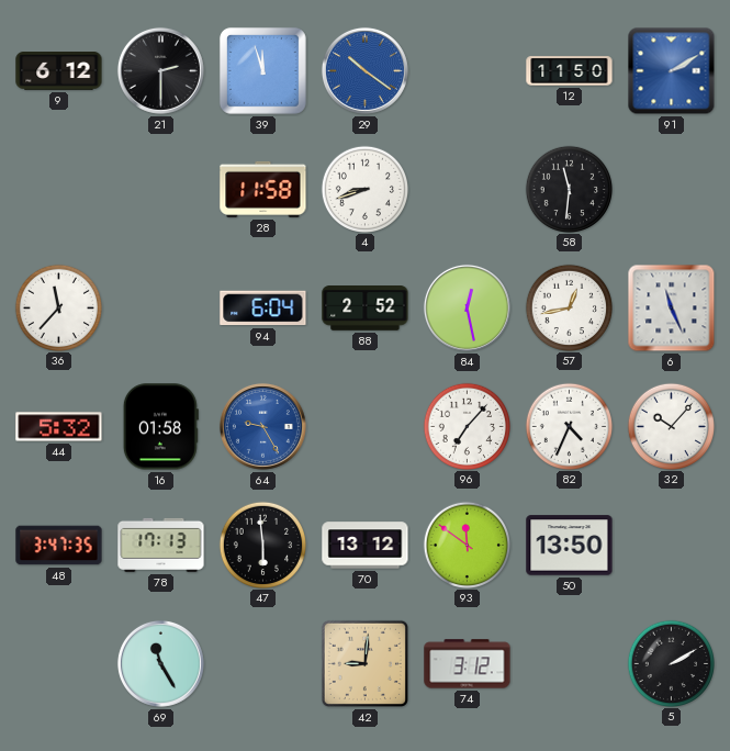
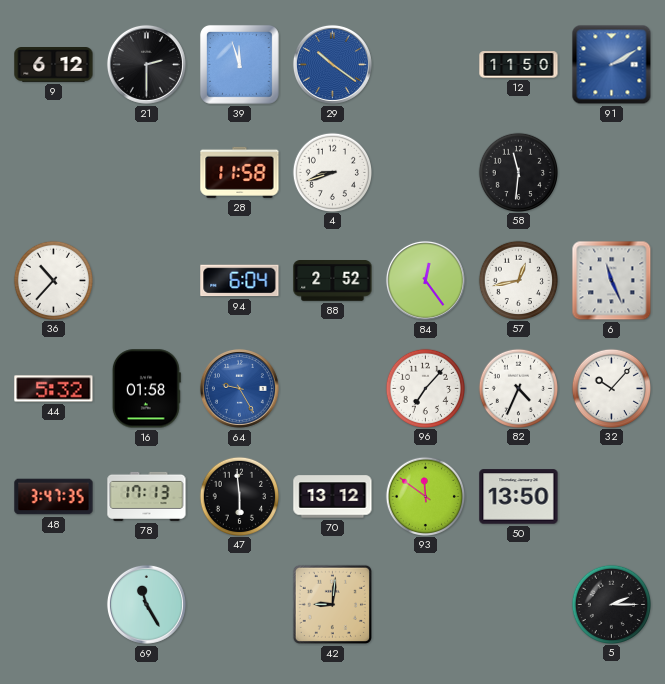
36: 11:37 -> 10:37 (53, 280)
84: 12:28 -> 12:24 (425, 280)
74: 3:12 -> none (468, 664)
5: 2:10 -> 2:15 (611, 604)
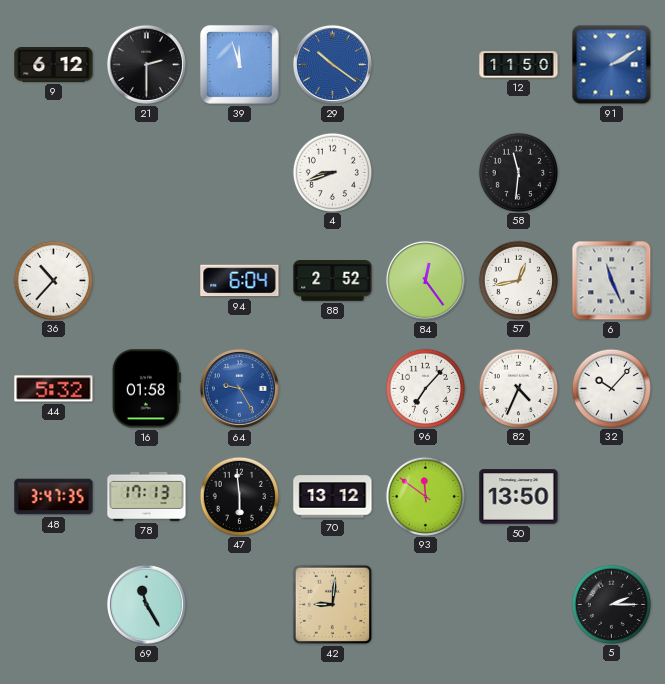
28: 11:58 -> none (240, 172)
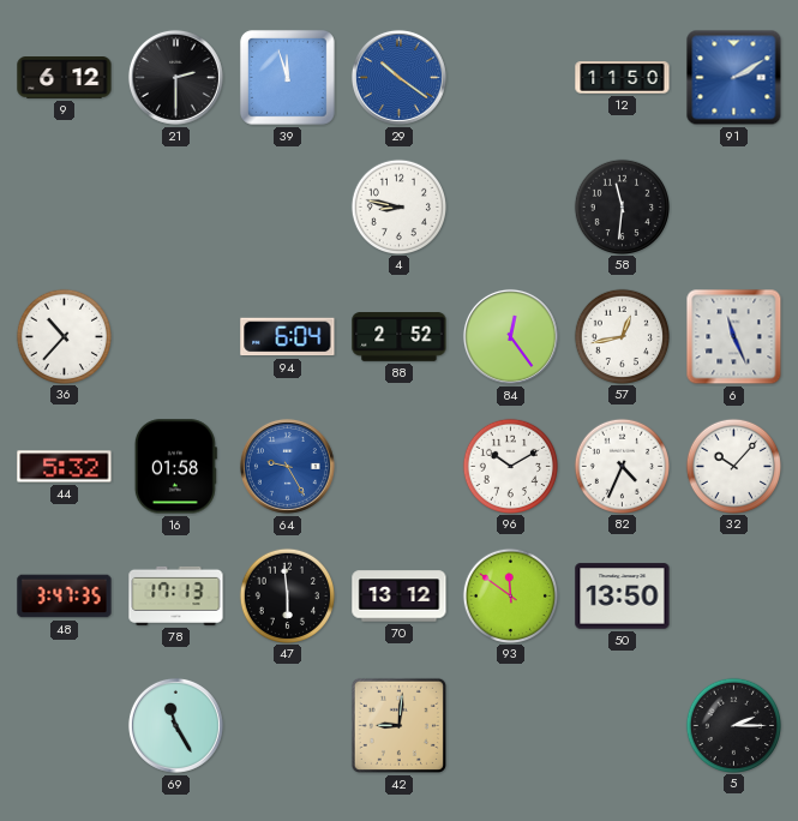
4: 8:42 -> 8:47 (398, 206)
96: 7:07 -> 10:10 (510, 466)
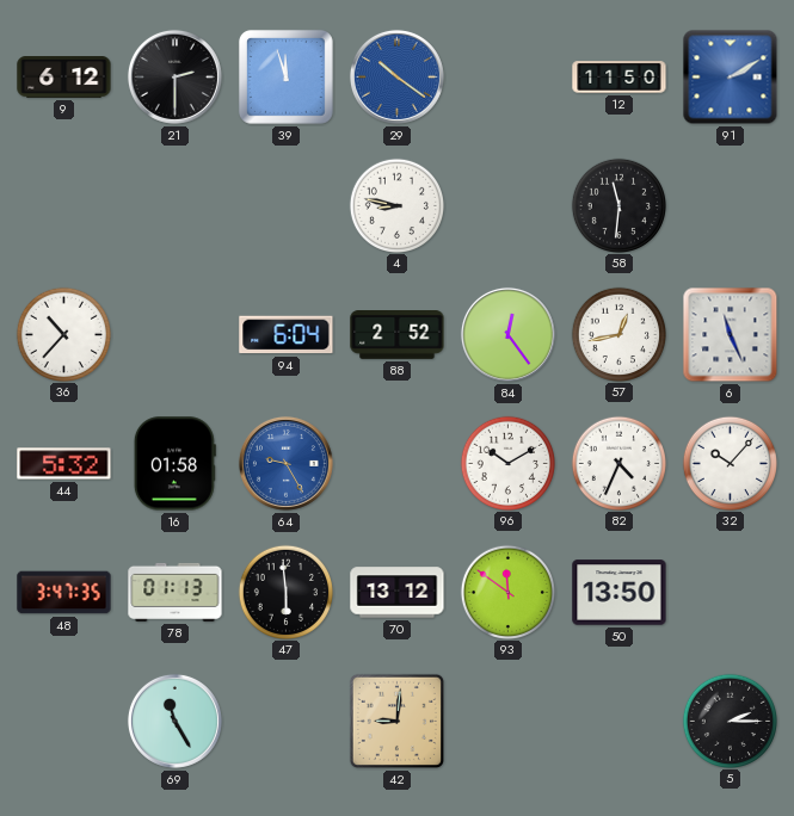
78: 17:13 -> 01:13 (176, 592)
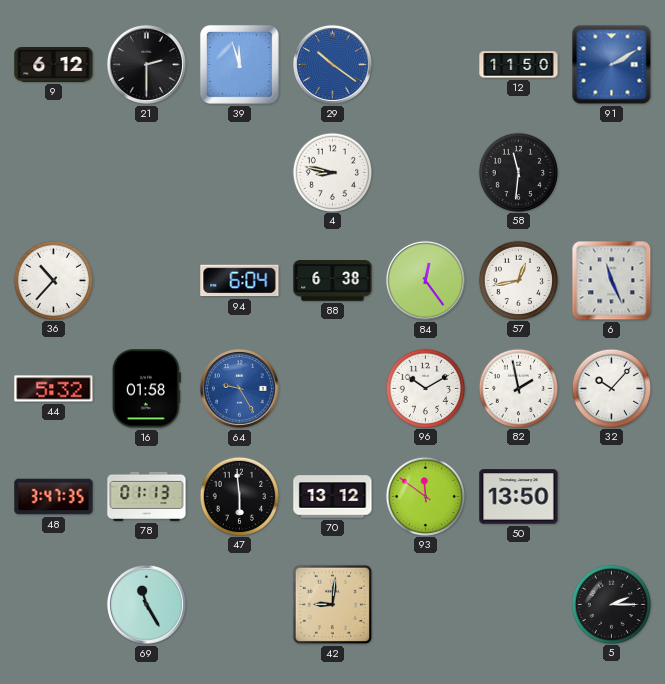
88: 2:52 -> 6:38 (333, 281)
82: 4:34 -> 1:58 (518, 388)
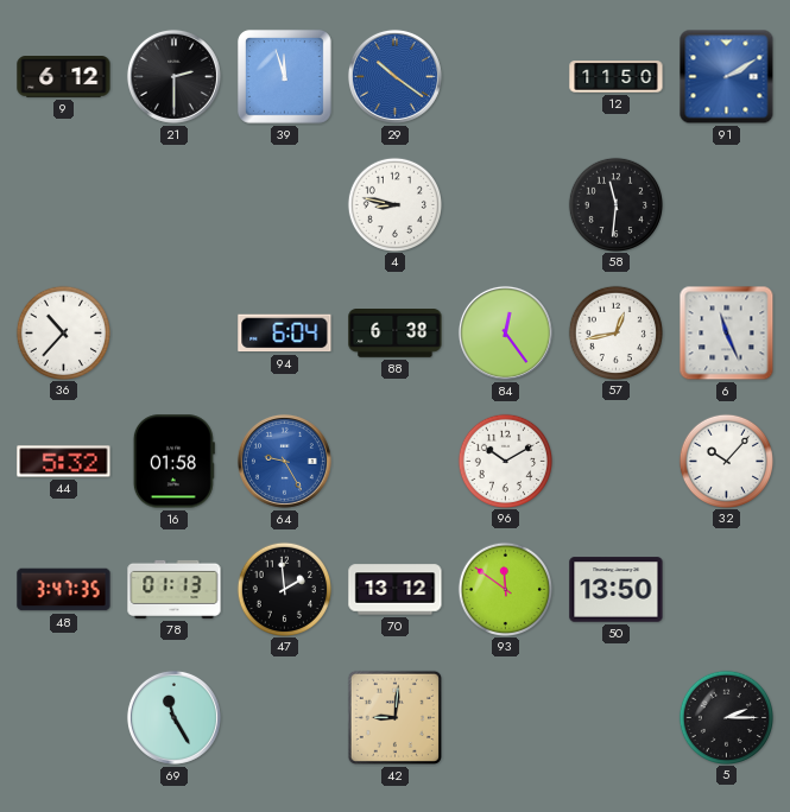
82: 1:58 -> none (518, 388)
47: 5:59 -> 1:59 (284, 589)
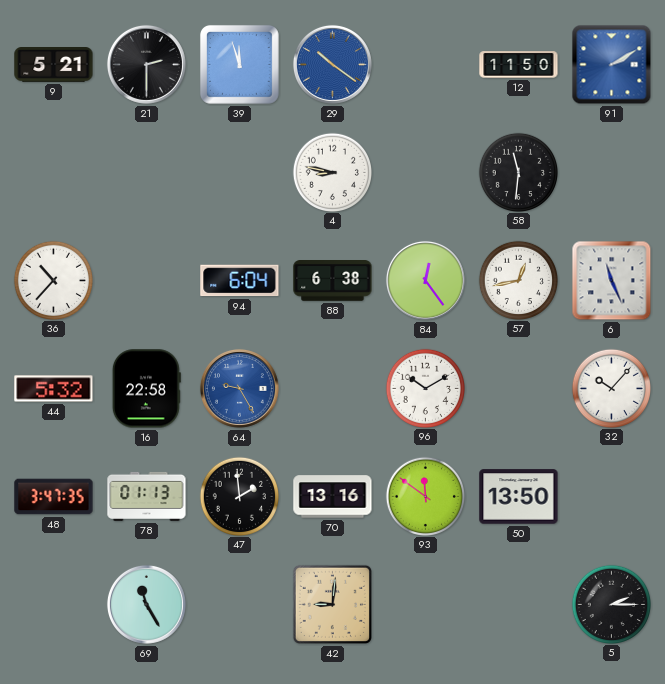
9: 6:12 -> 5:21 (54, 65)
16: 01:58 -> 22:58 (146, 389)
70: 13:12 -> 13:16 (333, 497)
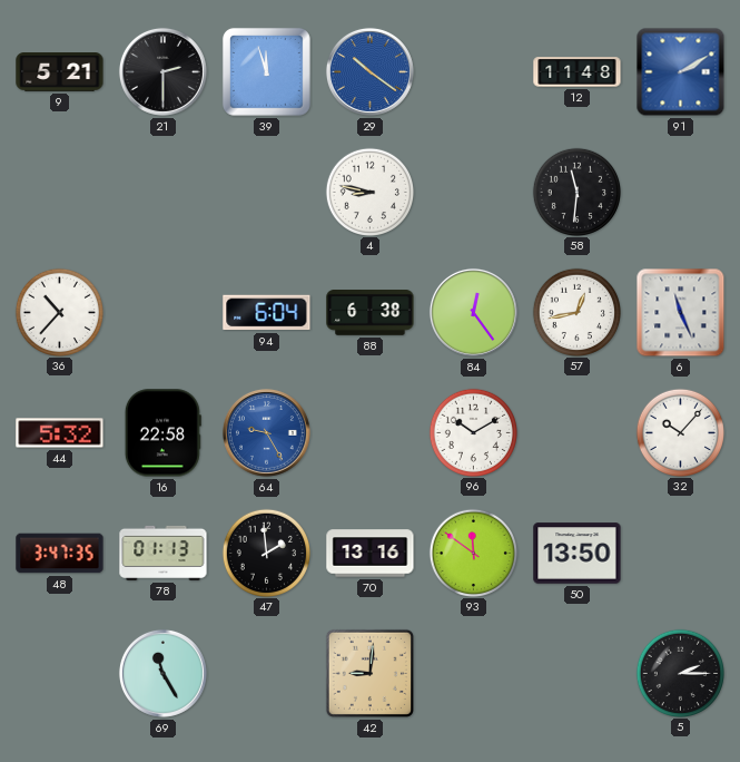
12: 11:50 -> 11:48 (578, 72)
